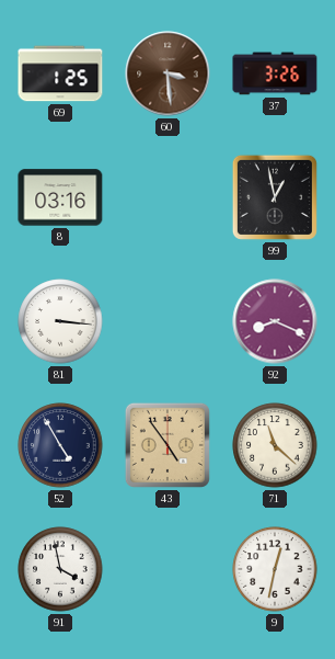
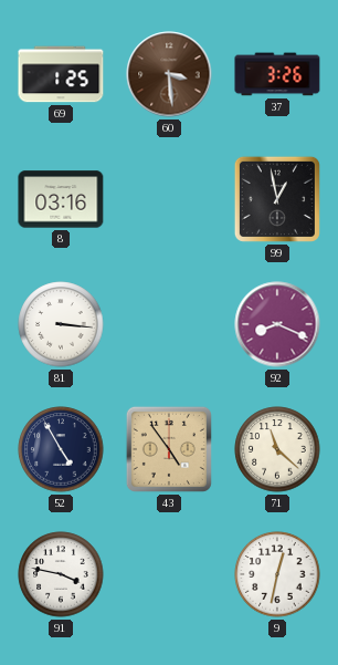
91: 3:58 -> 3:47 (61, 574)
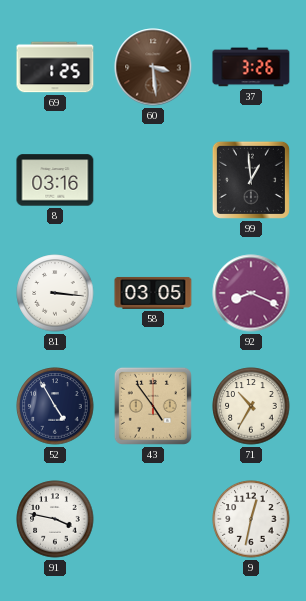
99: 12:58 -> 12:59 (251, 180)
58: none -> 03:05 (153, 293)
71: 11:22 -> 10:35 (251, 406)
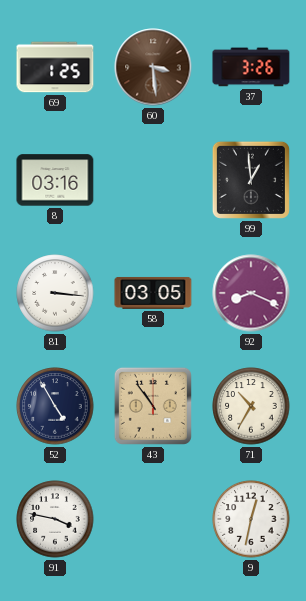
43: 4:54 -> 10:54 (153, 406)
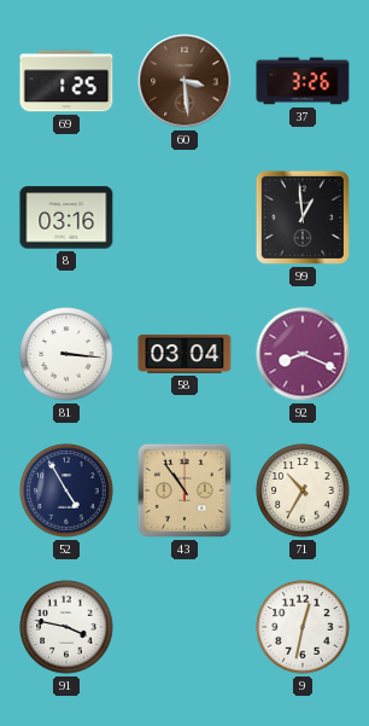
58: 03:05 -> 03:04 (184, 354)
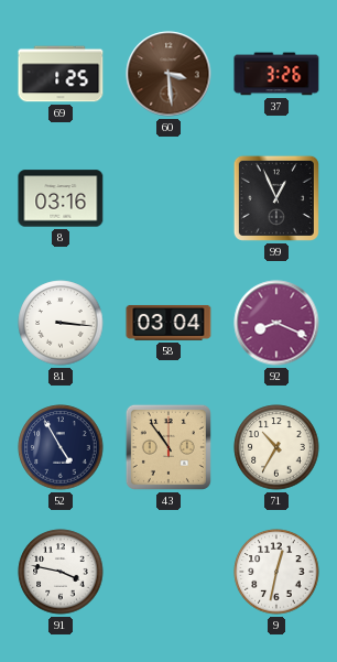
99: 12:59 -> 12:56 (276, 198)
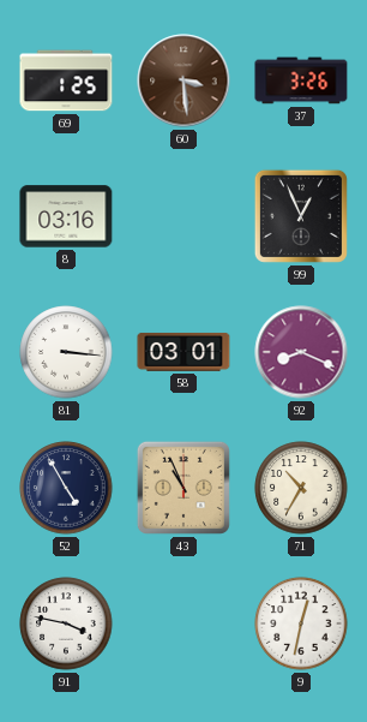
58: 03:04 -> 03:01 (183, 352)
43: 10:54 -> 10:56 (183, 488)
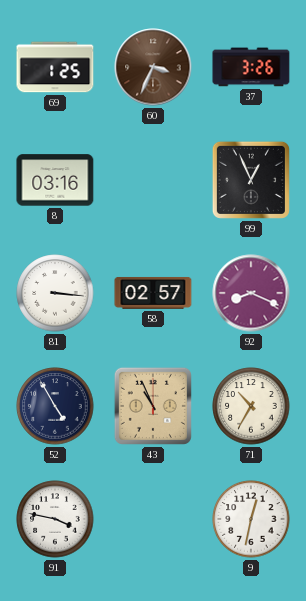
60: 3:29 -> 3:34 (153, 67)
58: 03:01 -> 02:57 (153, 293)
